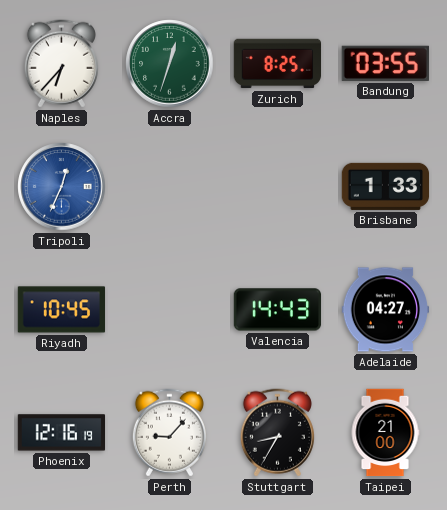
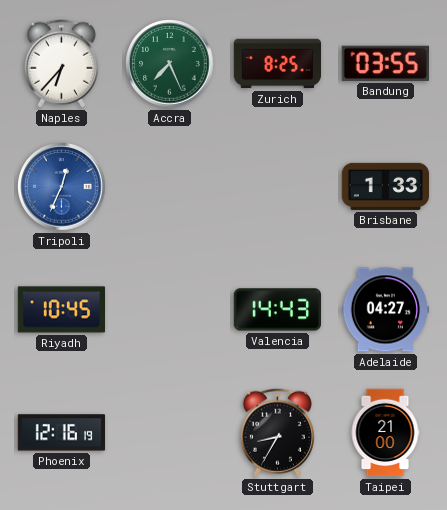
Accra: 12:33 -> 7:26 (170, 64)
Perth: 9:07 -> none (169, 433)
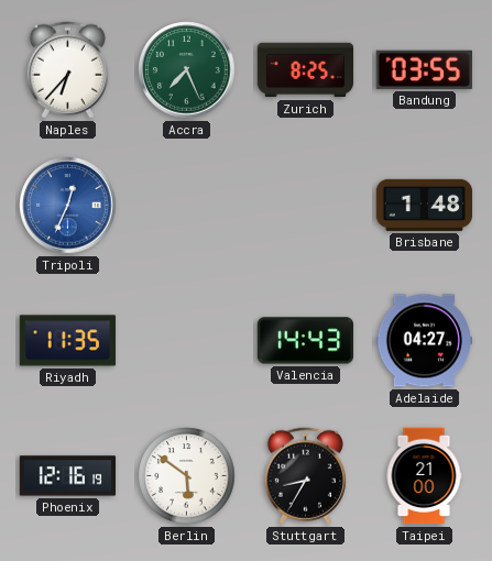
Brisbane: 1:33 -> 1:48 (425, 205)
Riyadh: 10:45 -> 11:35 (68, 341)
Berlin: none -> 5:51 (187, 476)
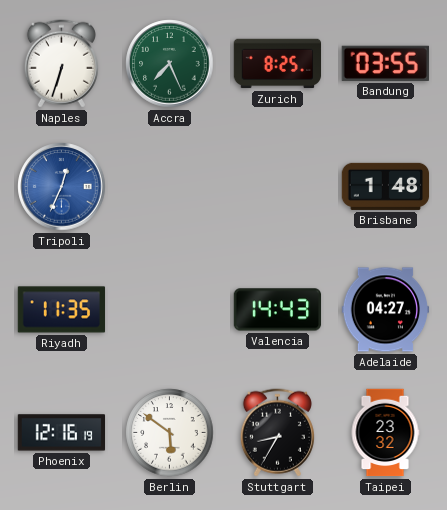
Naples: 6:37 -> 6:33 (61, 64)
Taipei: 21:00 -> 23:32 (385, 433)
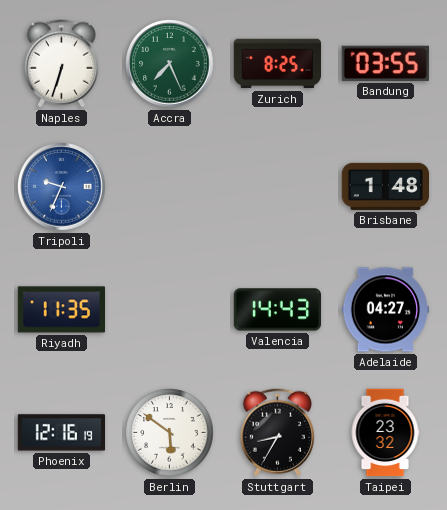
Tripoli: 12:34 -> 9:34 (62, 187)
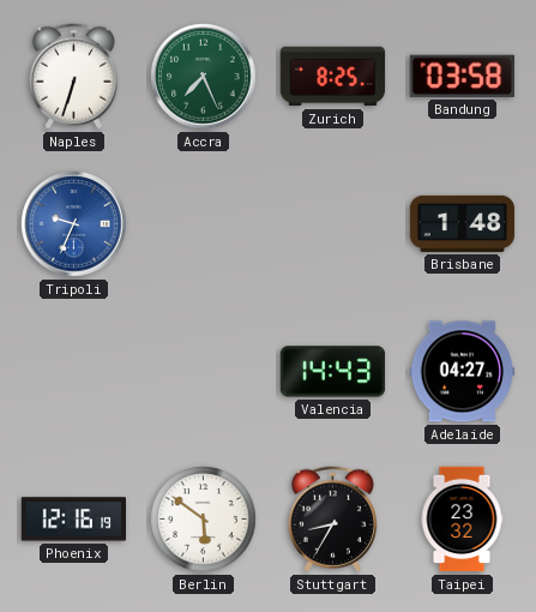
Bandung: 03:55 -> 03:58 (462, 76)
Riyadh: 11:35 -> none (62, 310)
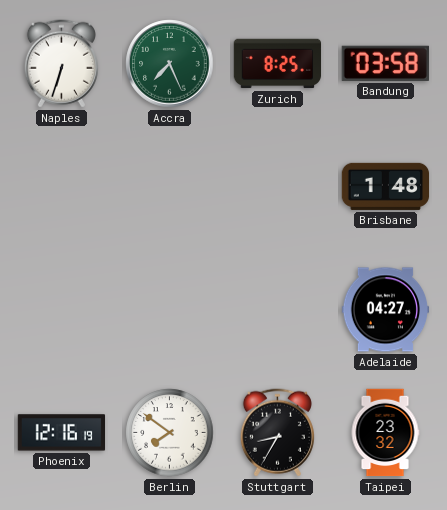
Tripoli: 9:34 -> none (74, 224)
Valencia: 14:43 -> none (333, 372)
Berlin: 5:51 -> 7:51 (170, 433)
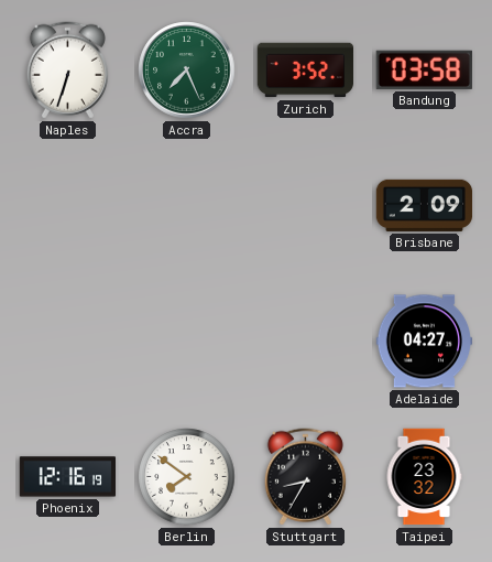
Zurich: 8:25 -> 3:52 (306, 71)
Brisbane: 1:48 -> 2:09 (425, 205)
